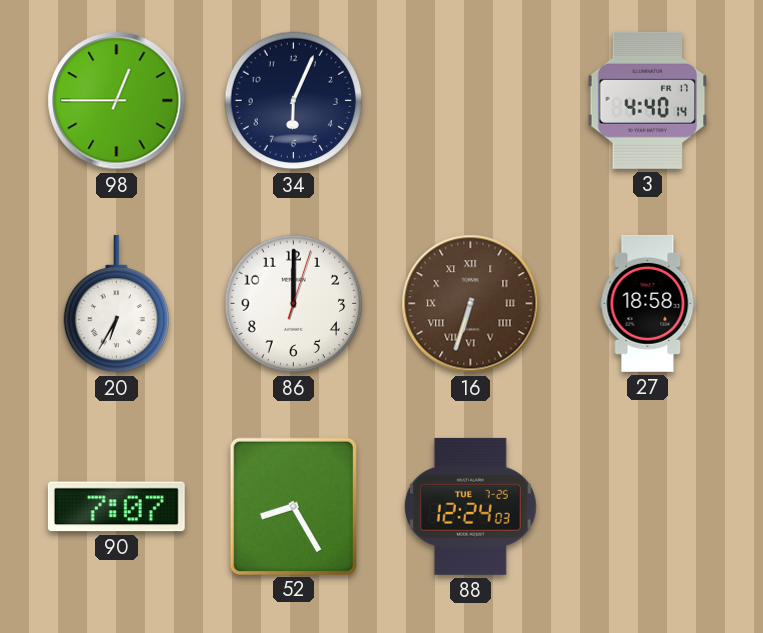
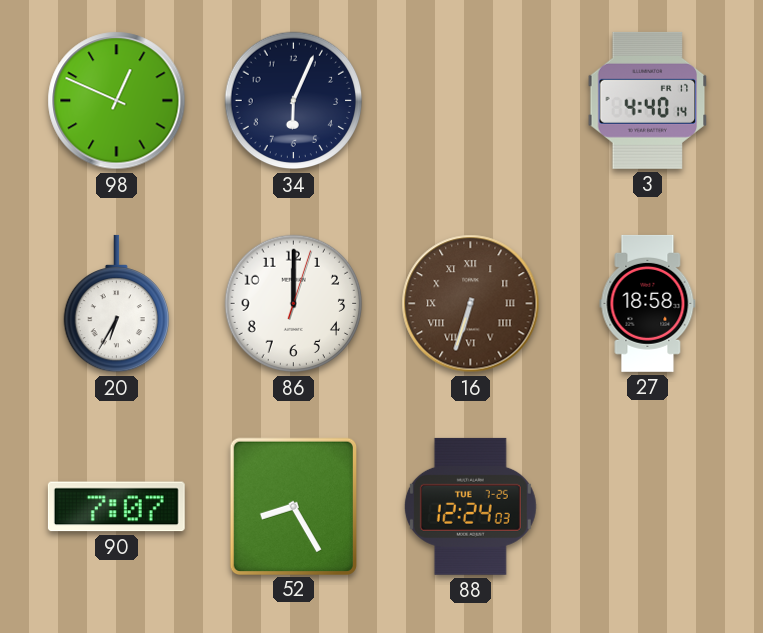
98: 12:45 -> 12:49 (117, 101)
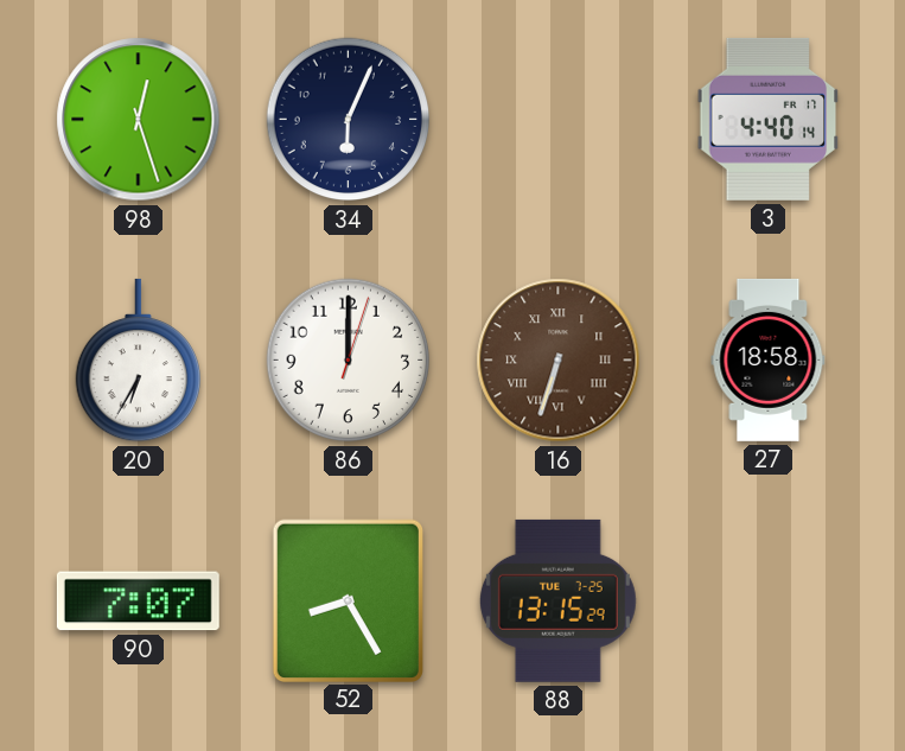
98: 12:49 -> 12:27 (139, 120)
88: 12:24 -> 13:15 (557, 600)
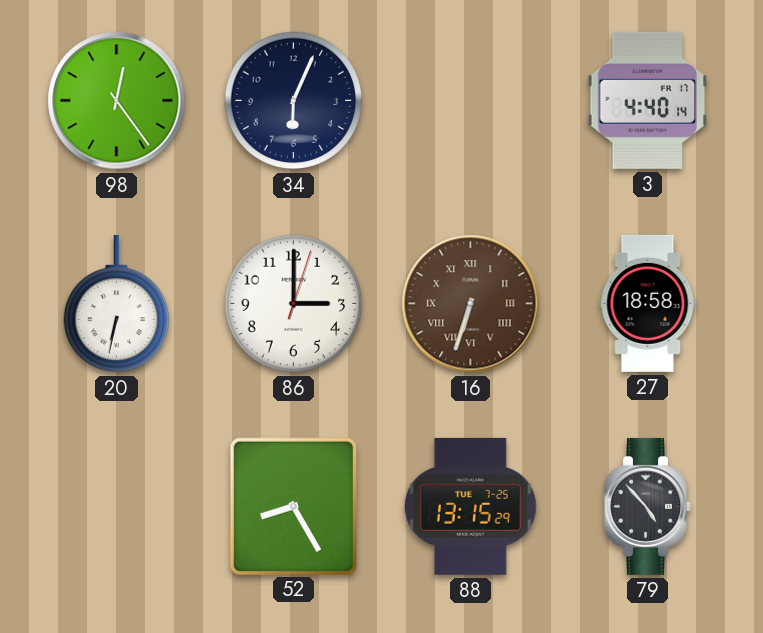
98: 12:27 -> 12:24 (117, 101)
20: 6:35 -> 6:32 (116, 304)
86: 12:00 -> 3:00 (294, 304)
90: 7:07 -> none (138, 602)
79: none -> 4:53 (648, 506)
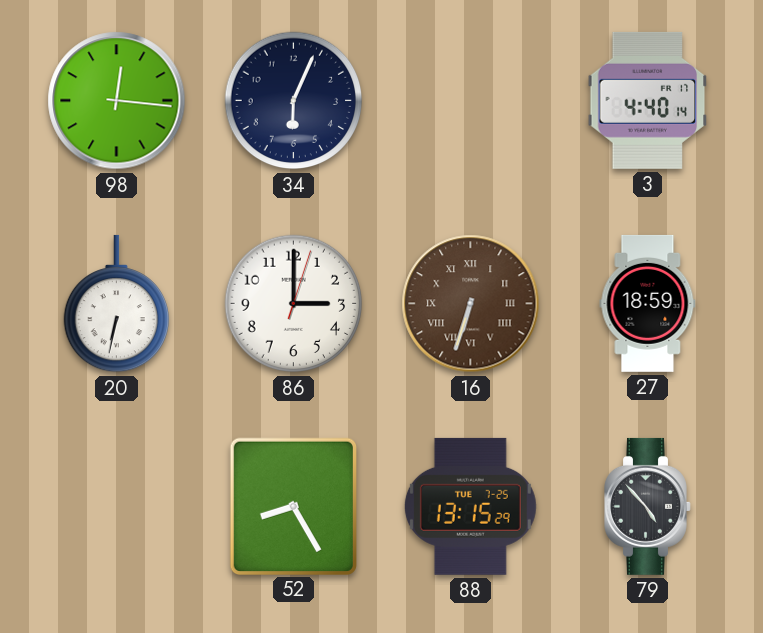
98: 12:24 -> 12:16 (117, 101)
27: 18:58 -> 18:59 (648, 303)
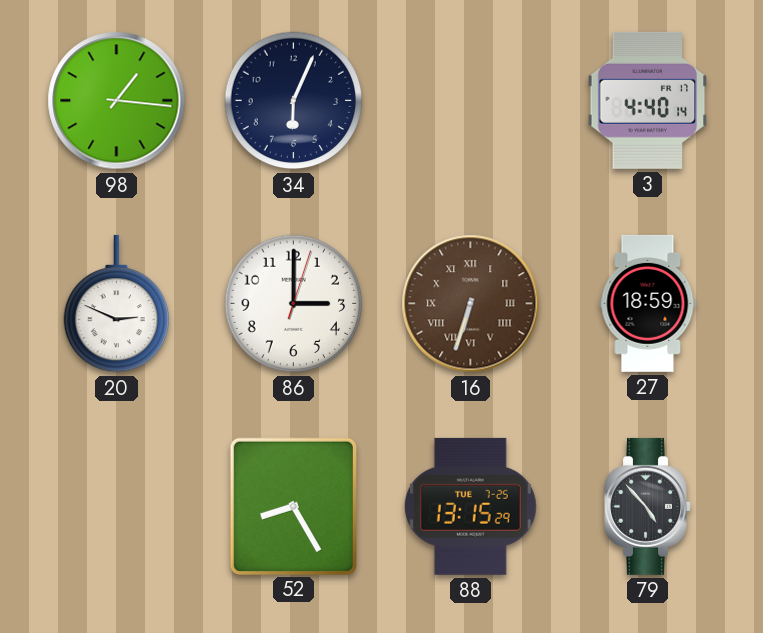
98: 12:16 -> 1:16 (117, 101)
20: 6:32 -> 2:49 (116, 304)
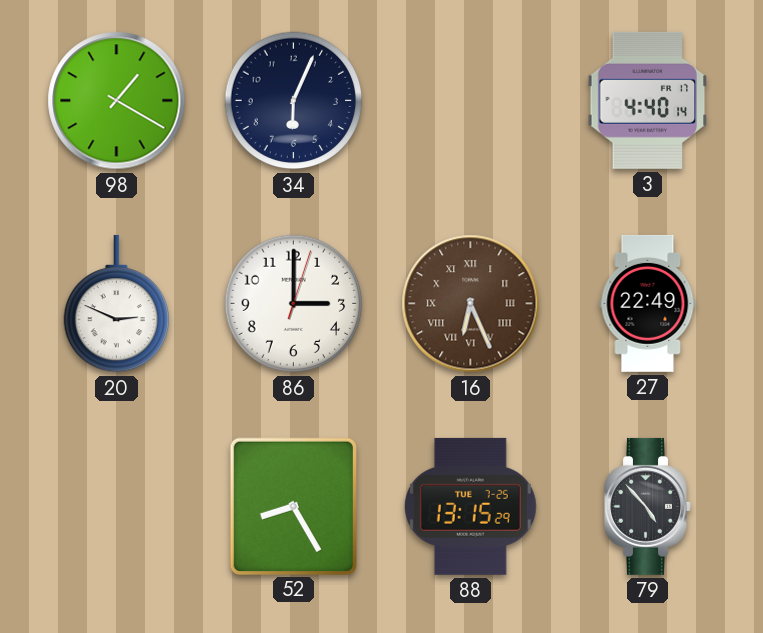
98: 1:16 -> 1:20 (117, 101)
16: 6:33 -> 6:26 (471, 304)
27: 18:59 -> 22:49 (648, 303)
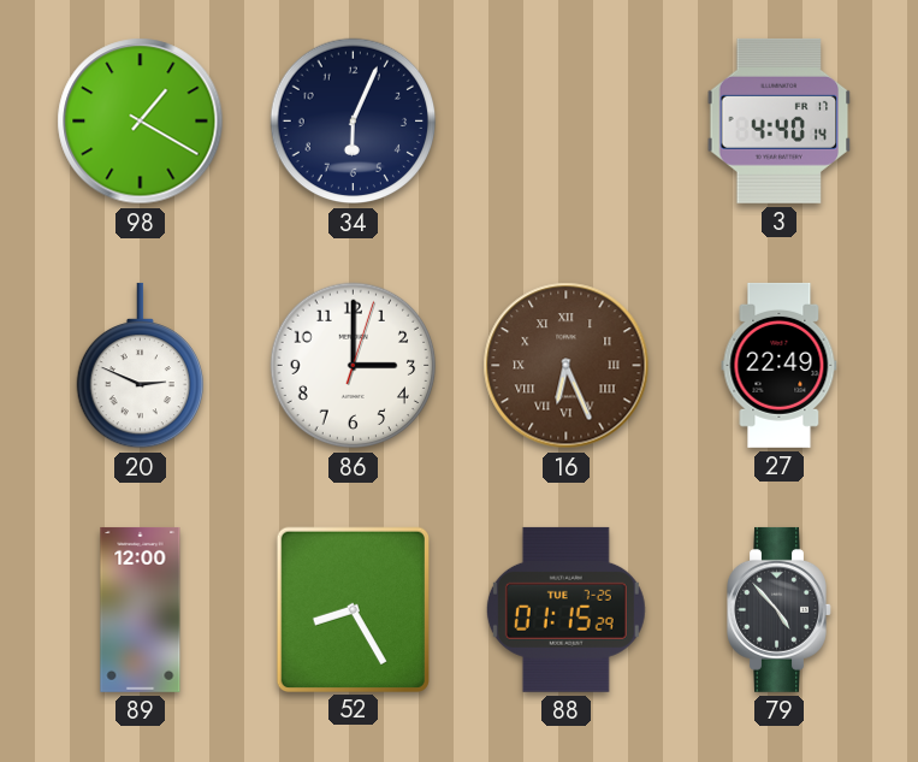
89: none -> 12:00 (141, 609)
88: 13:15 -> 01:15 (565, 609)
